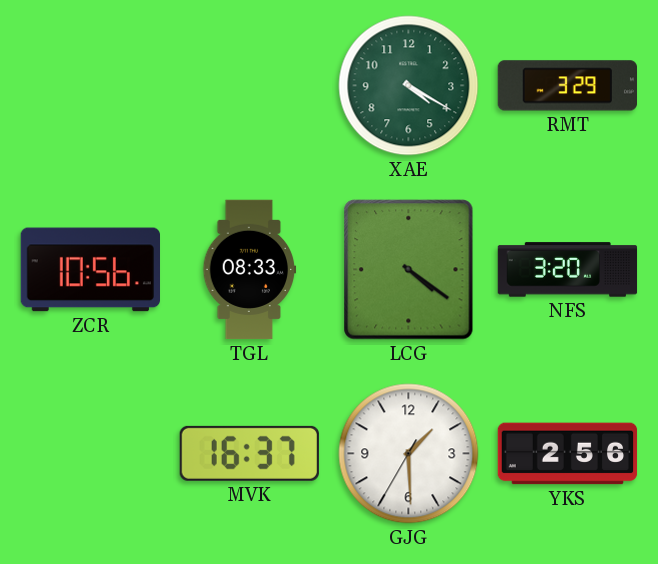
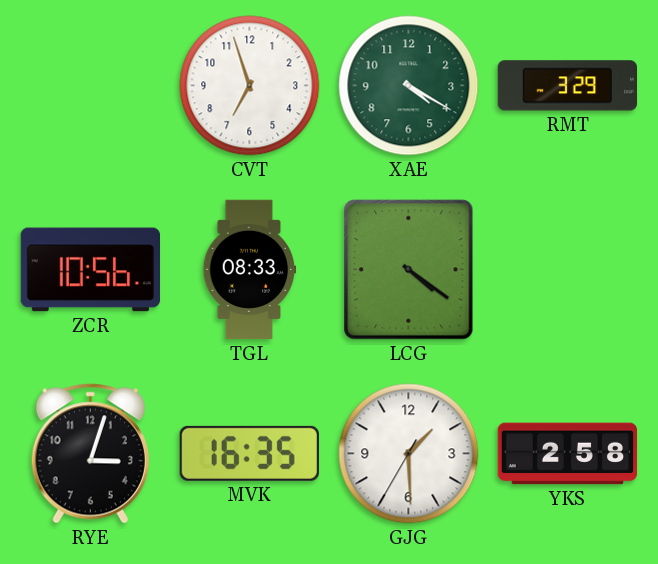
CVT: none -> 6:57 (250, 86)
NFS: 3:20 -> none (568, 270)
RYE: none -> 3:03 (90, 454)
MVK: 16:37 -> 16:35 (249, 453)
YKS: 2:56 -> 2:58 (568, 454)
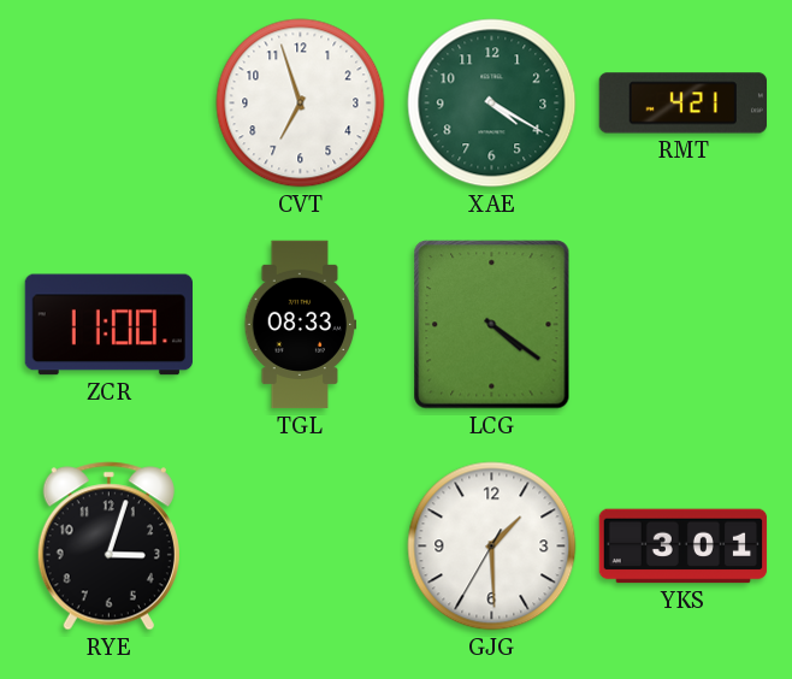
RMT: 3:29 -> 4:21 (682, 104)
ZCR: 10:56 -> 11:00 (108, 325)
MVK: 16:35 -> none (249, 453)
YKS: 2:58 -> 3:01 (684, 547)
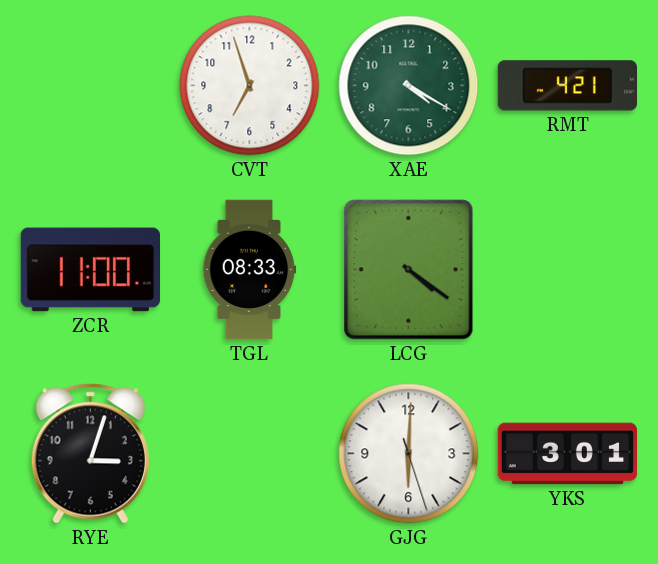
GJG: 1:29 -> 6:00 (409, 454)
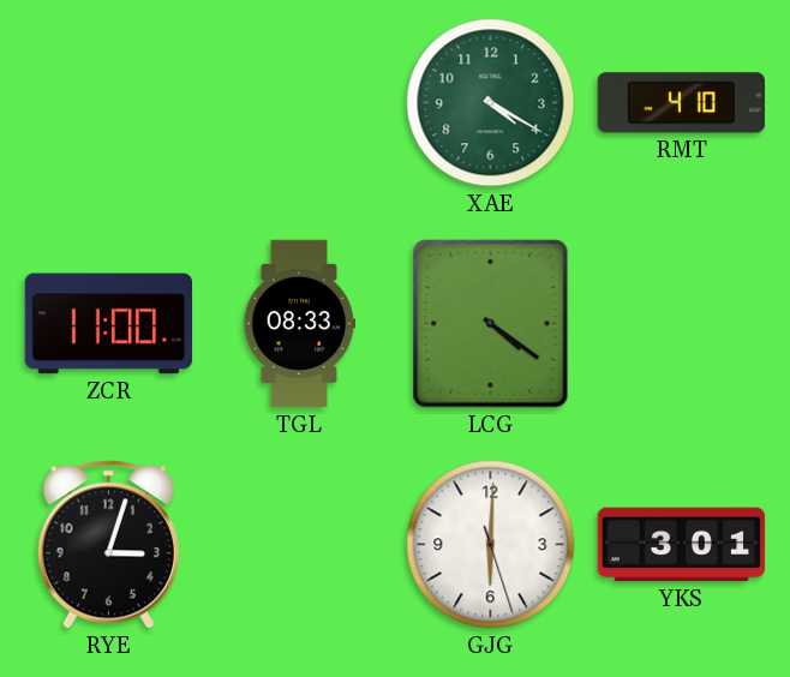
CVT: 6:57 -> none (250, 86)
RMT: 4:21 -> 4:10 (681, 103)
